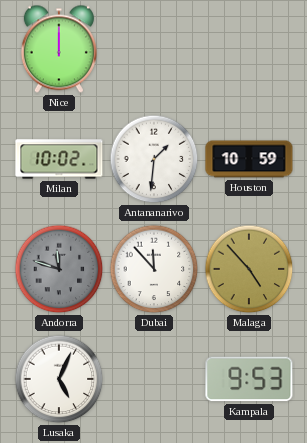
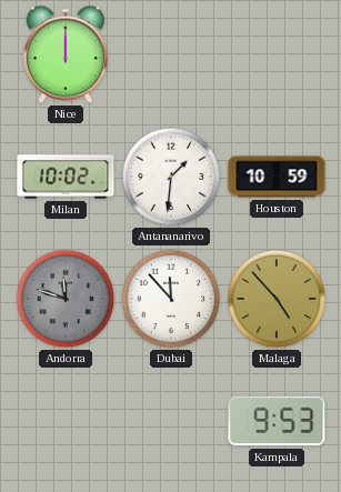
Lusaka: 5:04 -> none (59, 379)
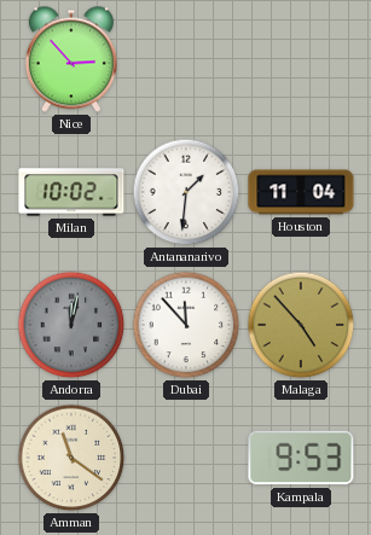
Nice: 12:00 -> 2:53 (71, 59)
Houston: 10:59 -> 11:04 (301, 192)
Andorra: 11:48 -> 12:02 (71, 325)
Amman: none -> 11:21 (71, 458)
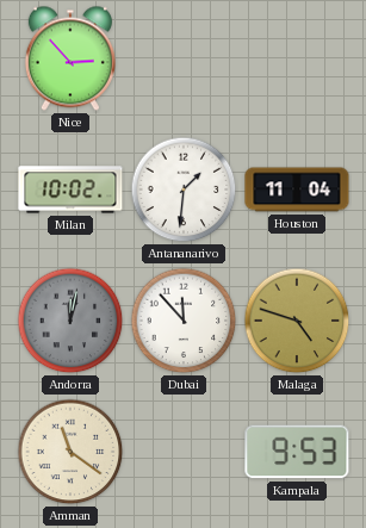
Malaga: 4:53 -> 4:48 (297, 321)
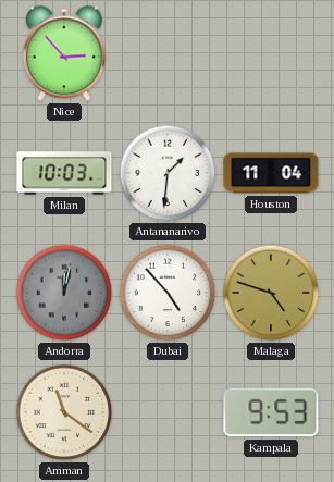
Milan: 10:02 -> 10:03 (64, 173)
Dubai: 11:53 -> 4:53 (168, 293)
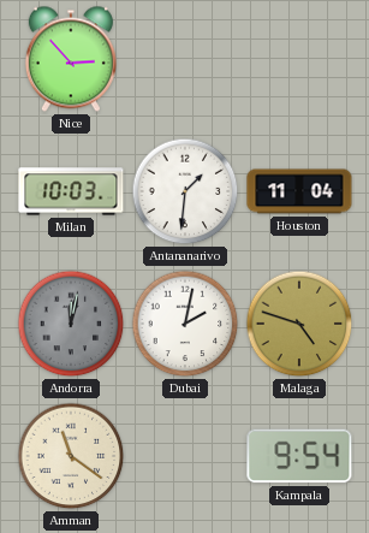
Dubai: 4:53 -> 2:02 (185, 324)
Kampala: 9:53 -> 9:54 (299, 456)
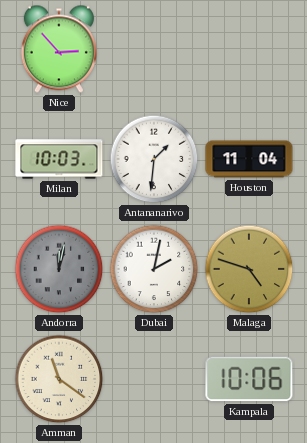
Kampala: 9:54 -> 10:06 (249, 379)
